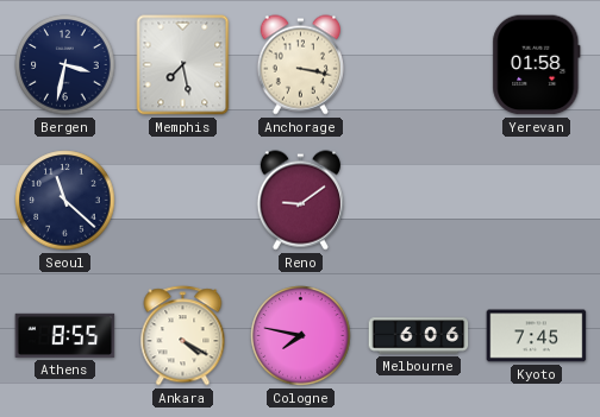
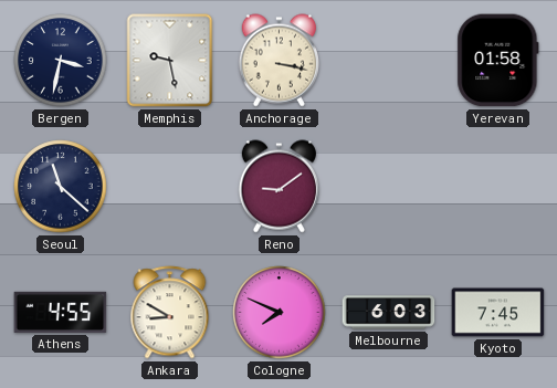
Memphis: 7:28 -> 9:28 (170, 61)
Athens: 8:55 -> 4:55 (61, 312)
Ankara: 4:20 -> 8:50 (170, 313)
Cologne: 7:47 -> 7:49 (280, 313)
Melbourne: 6:06 -> 6:03 (389, 313)
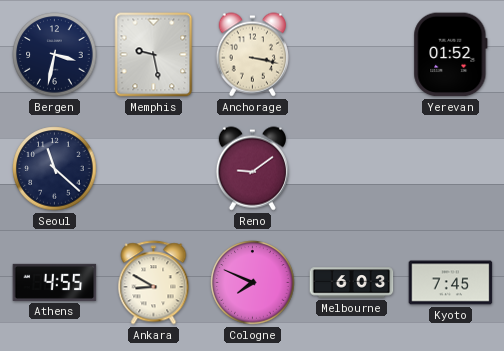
Yerevan: 01:58 -> 01:52 (451, 55)
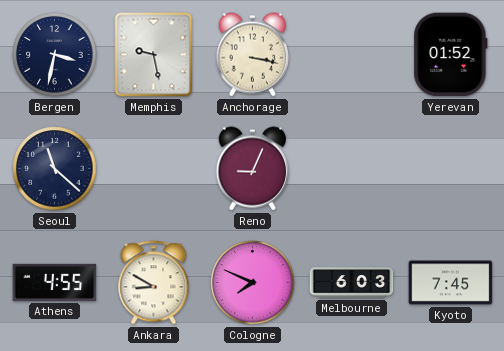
Reno: 9:09 -> 9:04 (252, 169)
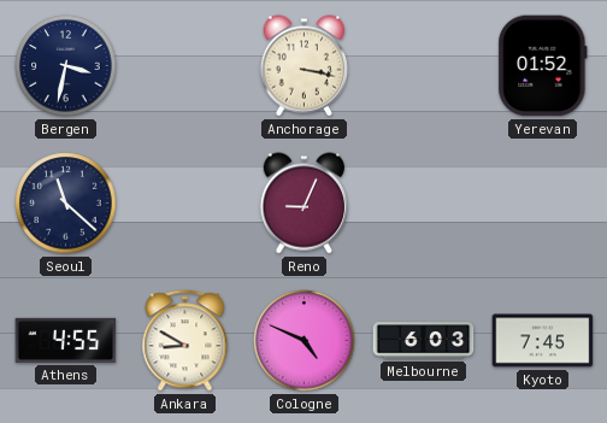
Memphis: 9:28 -> none (154, 55)
Cologne: 7:49 -> 4:49 (305, 341)
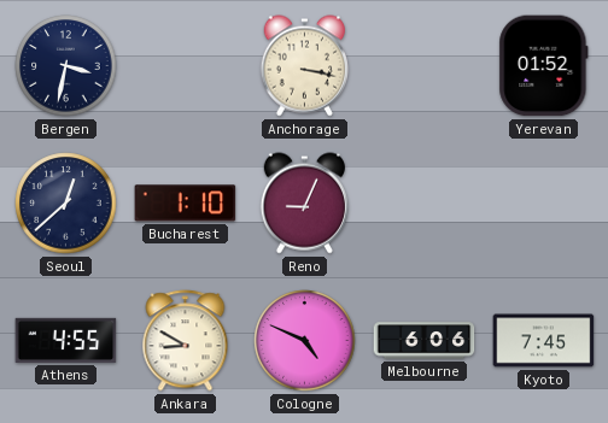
Seoul: 11:22 -> 12:38 (66, 204)
Bucharest: none -> 1:10 (186, 204)
Melbourne: 6:03 -> 6:06 (425, 341)
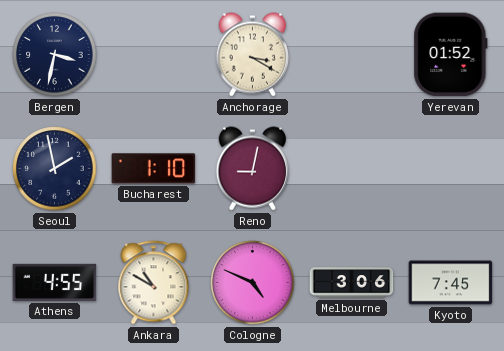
Anchorage: 3:17 -> 3:20 (252, 55)
Seoul: 12:38 -> 1:58 (55, 169)
Reno: 9:04 -> 9:02 (252, 169)
Ankara: 8:50 -> 10:50 (154, 283)
Melbourne: 6:06 -> 3:06 (352, 283)
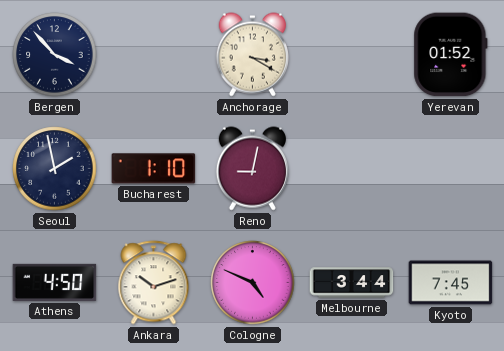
Bergen: 3:32 -> 3:53 (55, 55)
Athens: 4:55 -> 4:50 (55, 282)
Ankara: 10:50 -> 10:12 (154, 283)
Melbourne: 3:06 -> 3:44 (352, 283)
